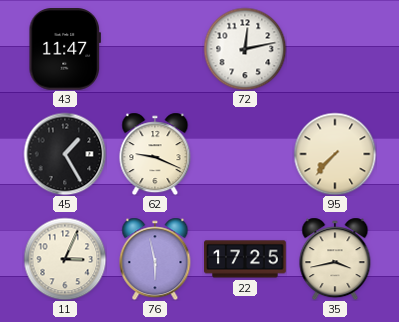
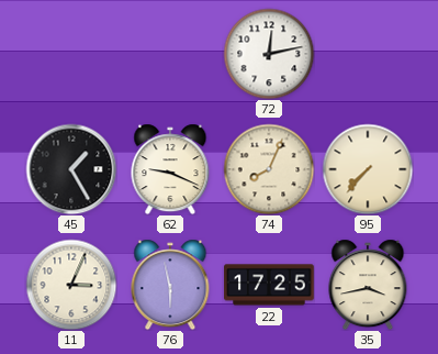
43: 11:47 -> none (64, 50)
74: none -> 8:04 (269, 169)
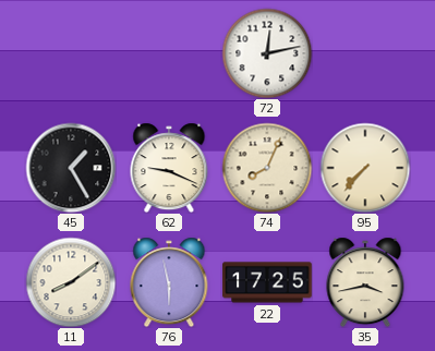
11: 3:04 -> 8:09 (71, 282)
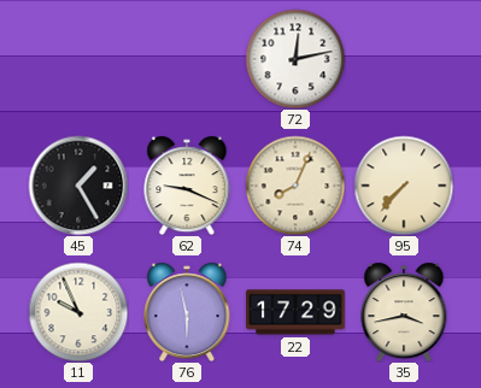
11: 8:09 -> 9:56 (78, 312)
22: 17:25 -> 17:29 (295, 312)
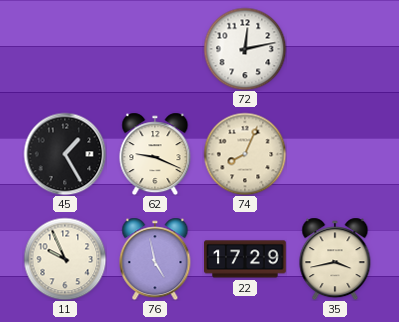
95: 7:37 -> none (404, 186)
76: 5:58 -> 4:58 (155, 259)
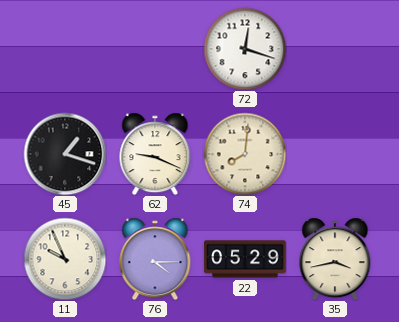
72: 12:13 -> 12:18 (245, 49)
45: 1:25 -> 1:18 (65, 154)
74: 8:04 -> 8:01 (245, 154)
76: 4:58 -> 4:15 (155, 259)
22: 17:29 -> 05:29 (245, 259)
